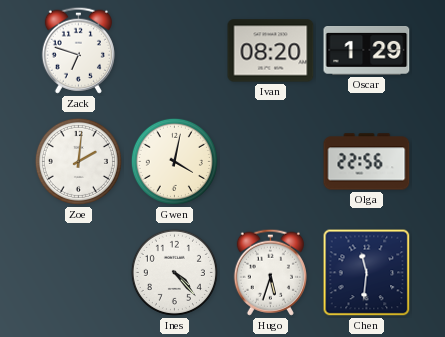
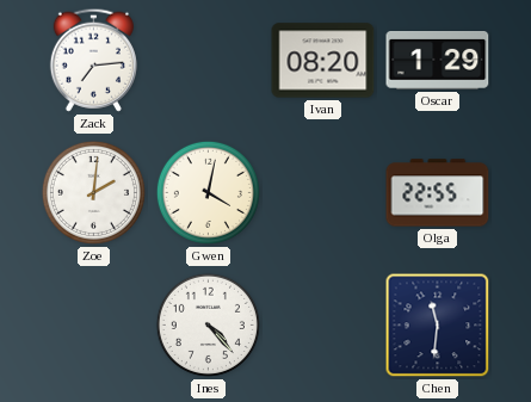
Zack: 6:48 -> 7:14 (93, 60)
Olga: 22:56 -> 22:55 (438, 193)
Hugo: 5:33 -> none (270, 272)
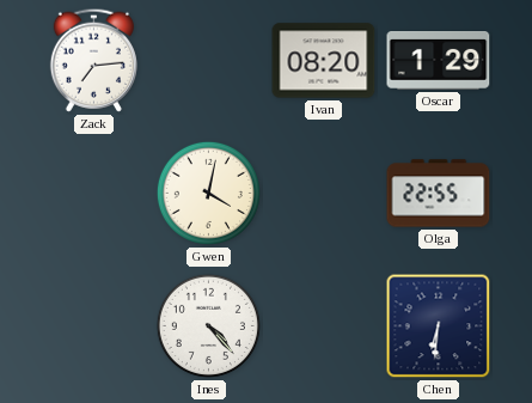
Zoe: 2:01 -> none (93, 192)
Chen: 11:31 -> 6:31 (439, 326)
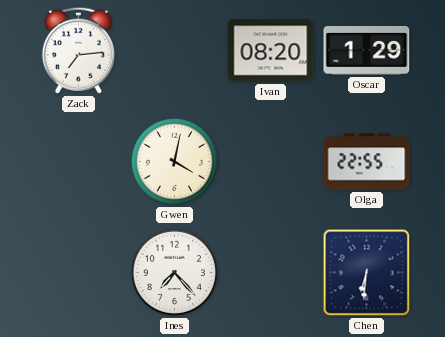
Ines: 4:23 -> 7:23 (174, 272)
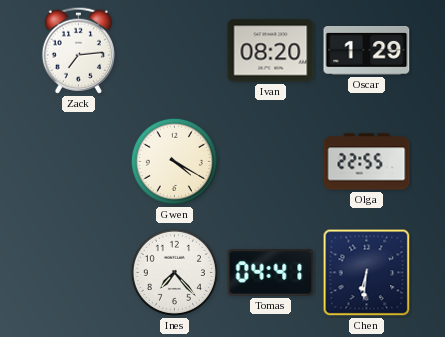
Gwen: 4:02 -> 4:20 (174, 161)
Tomas: none -> 04:41 (271, 273)
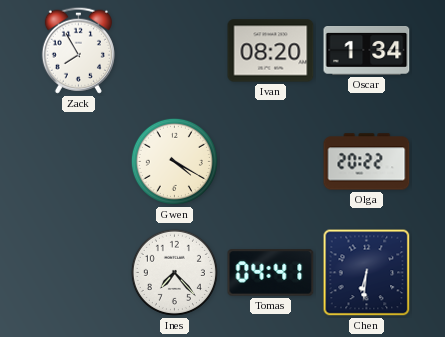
Zack: 7:14 -> 7:55 (78, 50)
Oscar: 1:29 -> 1:34 (367, 51)
Olga: 22:55 -> 20:22 (367, 162)
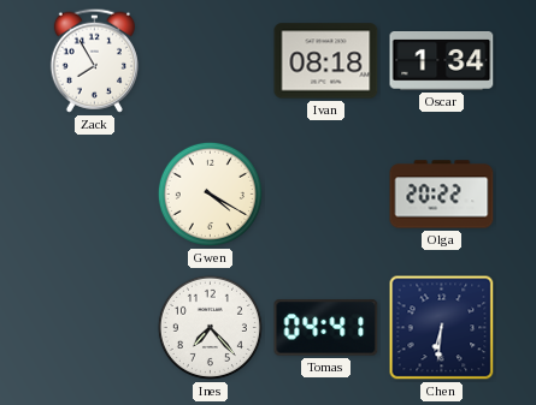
Ivan: 08:20 -> 08:18 (326, 61)
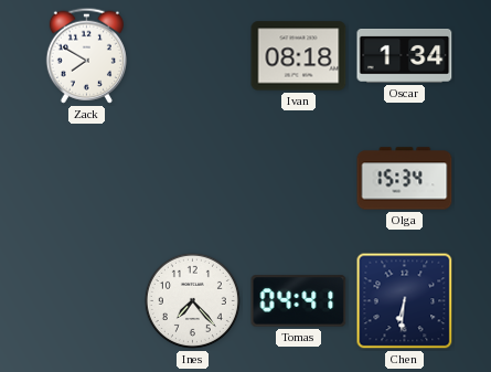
Zack: 7:55 -> 7:50 (86, 55)
Gwen: 4:20 -> none (210, 193)
Olga: 20:22 -> 15:34 (405, 179)
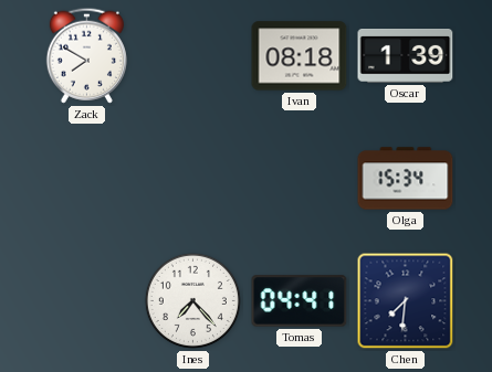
Oscar: 1:34 -> 1:39 (406, 56)
Chen: 6:31 -> 7:31 (406, 301)
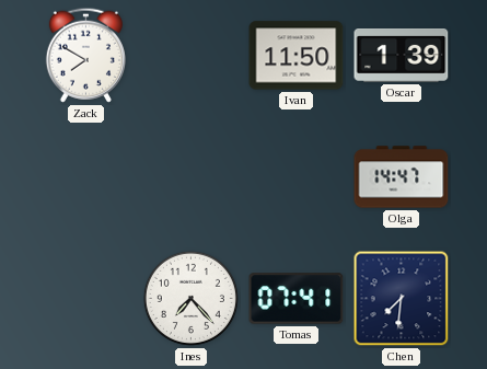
Ivan: 08:18 -> 11:50 (297, 56)
Olga: 15:34 -> 14:47 (402, 177)
Tomas: 04:41 -> 07:41 (297, 299)
